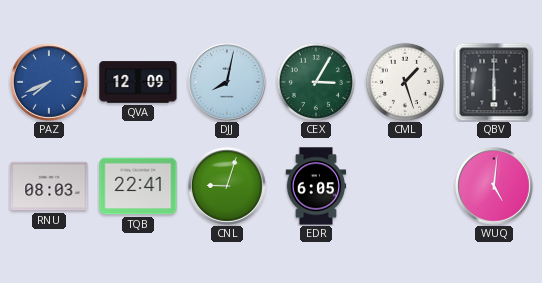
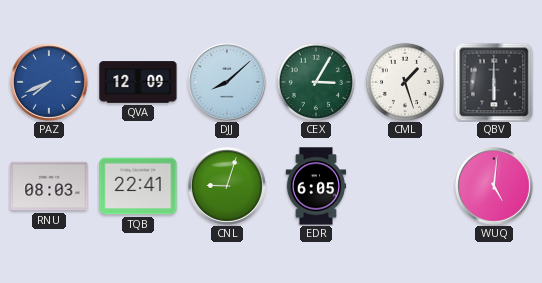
DJJ: 8:02 -> 8:08 (228, 83)
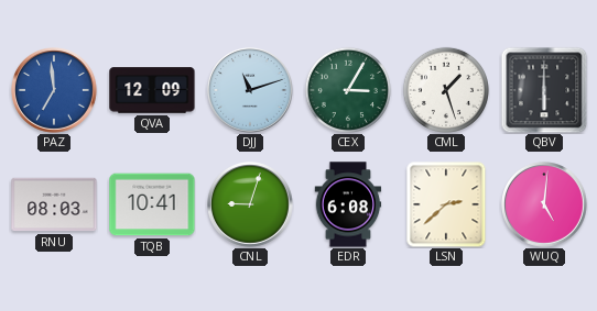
PAZ: 7:41 -> 6:59 (55, 91)
DJJ: 8:08 -> 11:12 (251, 91)
TQB: 22:41 -> 10:41 (152, 204)
EDR: 6:05 -> 6:08 (348, 204)
LSN: none -> 2:38 (446, 204)
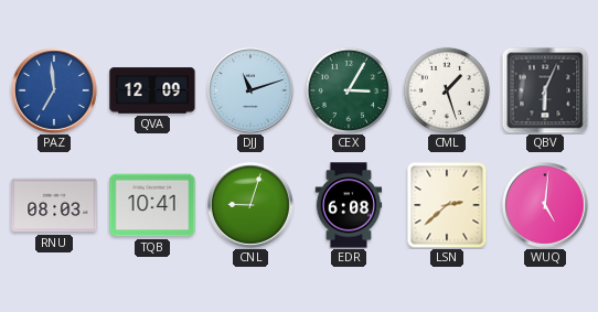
QBV: 6:00 -> 6:04 (545, 90)
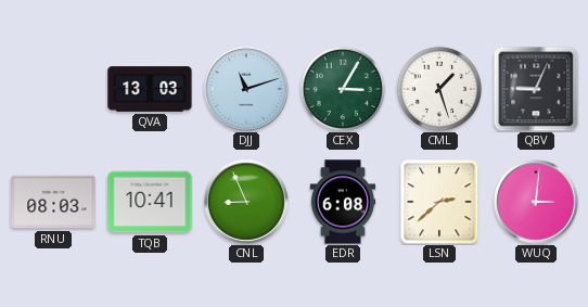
PAZ: 6:59 -> none (55, 92)
QVA: 12:09 -> 13:03 (150, 89)
QBV: 6:04 -> 9:04 (536, 89)
CNL: 9:03 -> 8:56 (247, 203)
WUQ: 5:01 -> 3:01 (537, 203)
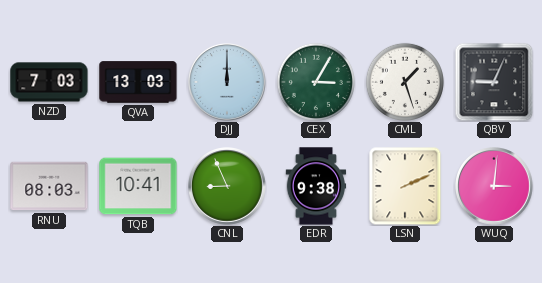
NZD: none -> 7:03 (49, 82)
DJJ: 11:12 -> 12:00 (228, 83)
EDR: 6:08 -> 9:38 (316, 186)
LSN: 2:38 -> 2:11 (405, 186)
